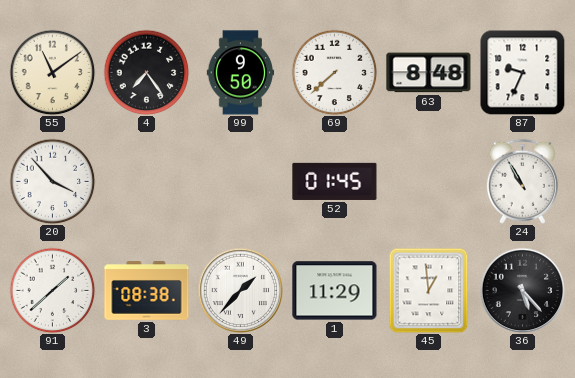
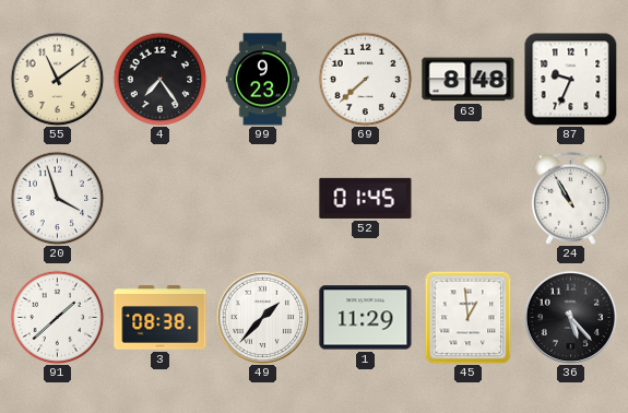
99: 9:50 -> 9:23 (263, 80)
20: 3:53 -> 3:57 (57, 198)
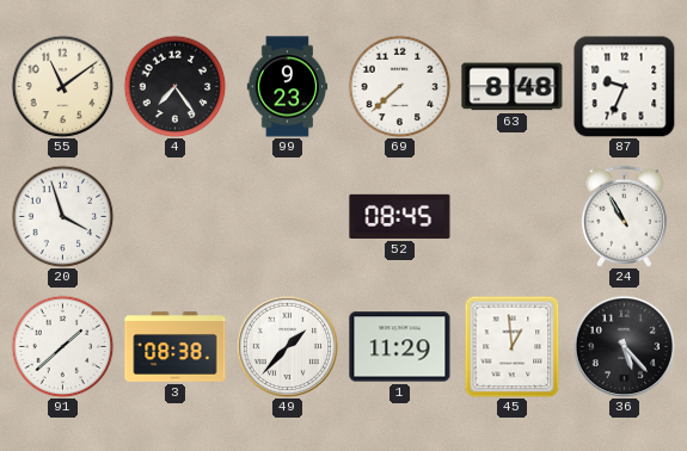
52: 01:45 -> 08:45 (400, 216)
